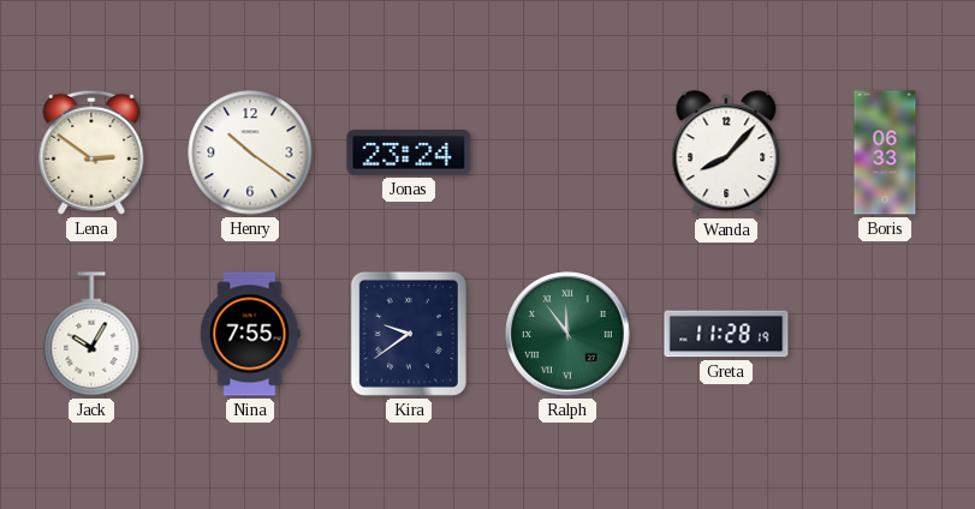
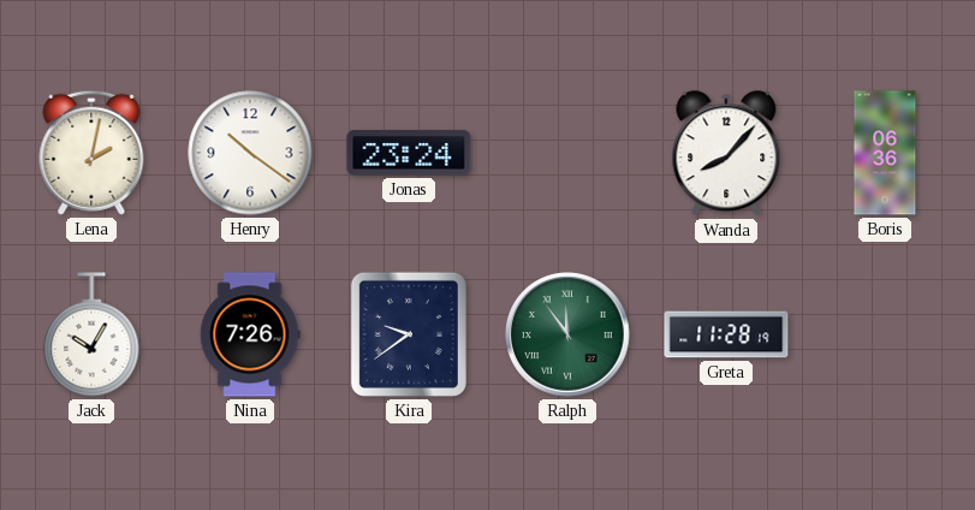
Lena: 2:51 -> 2:02 (91, 153)
Boris: 06:33 -> 06:36 (885, 153)
Nina: 7:55 -> 7:26 (250, 334)
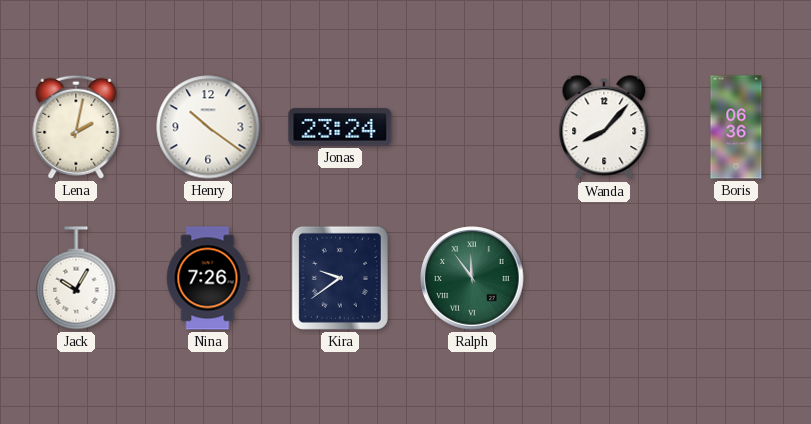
Greta: 11:28 -> none (726, 334)
